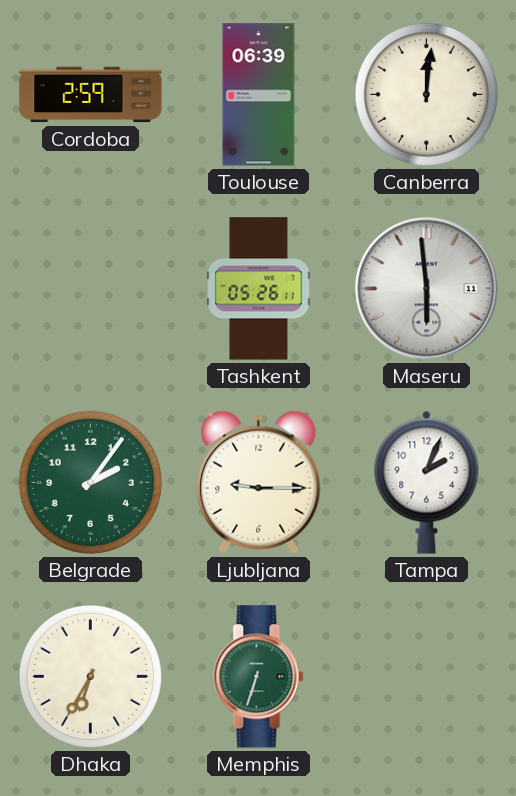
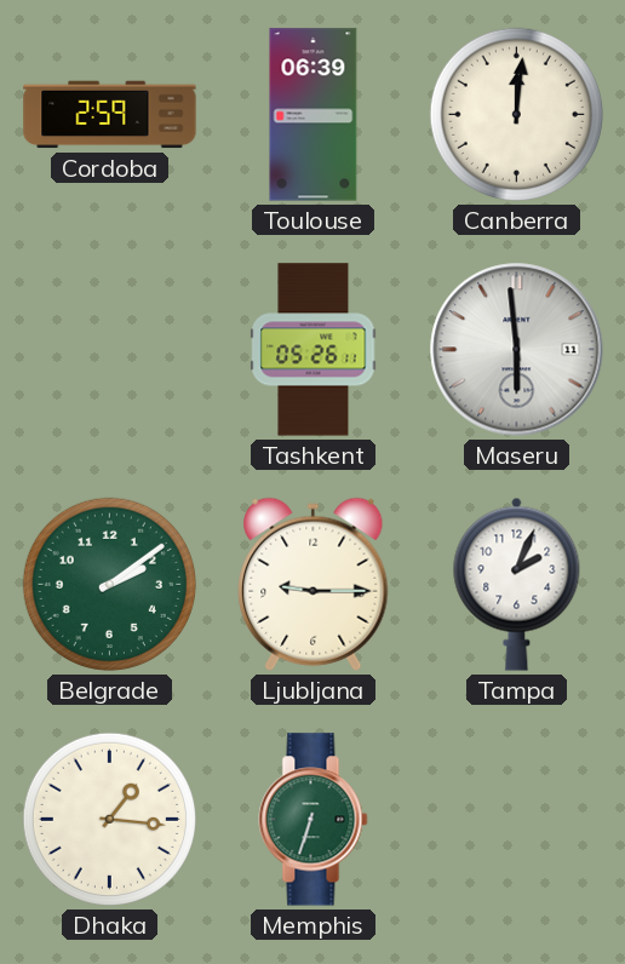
Belgrade: 2:06 -> 2:09 (109, 584)
Dhaka: 6:35 -> 1:16 (109, 819)
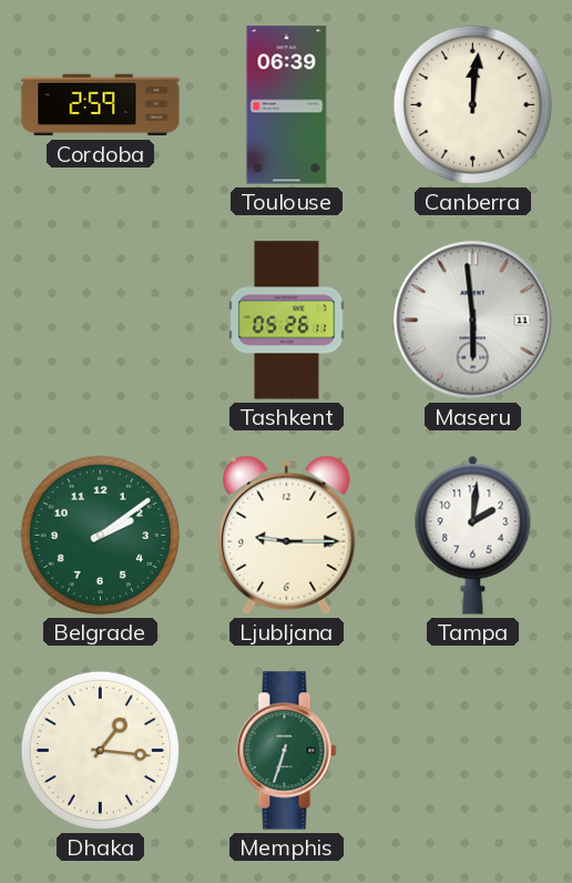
Tampa: 2:04 -> 2:01 (473, 535)
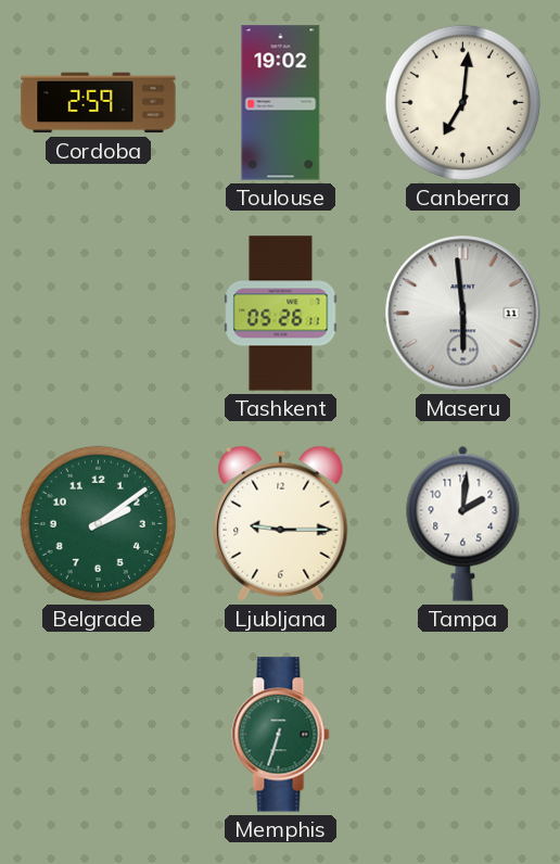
Toulouse: 06:39 -> 19:02 (281, 103)
Canberra: 12:01 -> 7:01 (462, 102)
Dhaka: 1:16 -> none (100, 750)
